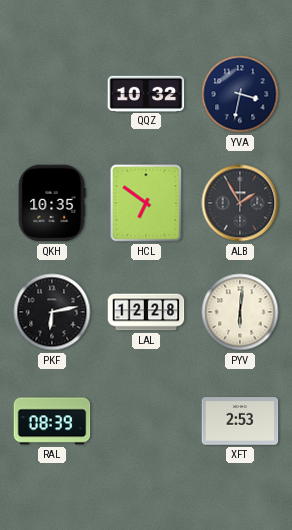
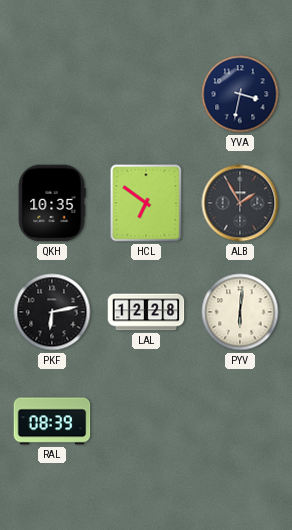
QQZ: 10:32 -> none (146, 93)
XFT: 2:53 -> none (240, 421)
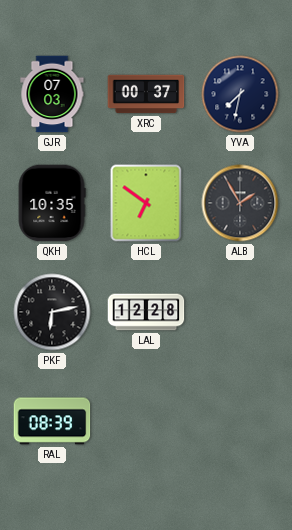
GJR: none -> 07:03 (52, 94)
XRC: none -> 00:37 (146, 94)
YVA: 3:32 -> 7:32 (240, 94)
PYV: 6:01 -> none (240, 312)
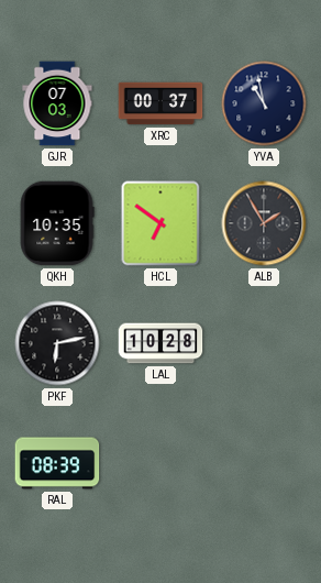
YVA: 7:32 -> 10:58 (264, 103)
LAL: 12:28 -> 10:28 (160, 343)
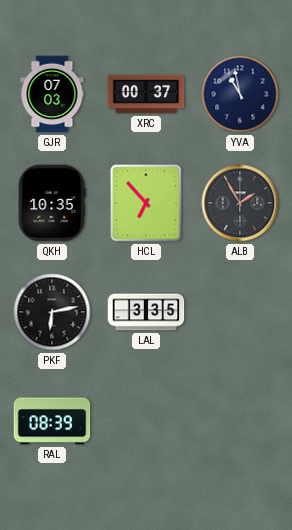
HCL: 6:51 -> 6:53 (146, 203)
LAL: 10:28 -> 3:35 (146, 312)
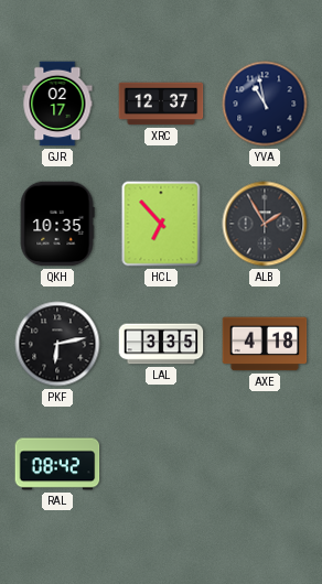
GJR: 07:03 -> 02:17 (57, 104)
XRC: 00:37 -> 12:37 (161, 104)
AXE: none -> 4:18 (265, 344)
RAL: 08:39 -> 08:42 (57, 464)
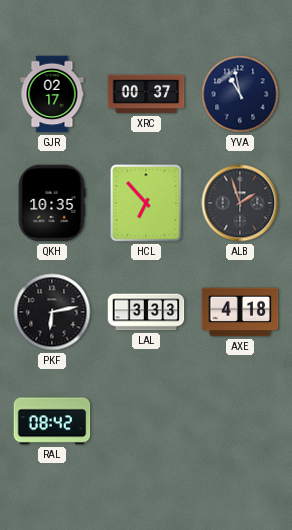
XRC: 12:37 -> 00:37 (146, 94)
ALB: 1:55 -> 1:57 (240, 203)
LAL: 3:35 -> 3:33 (146, 312)
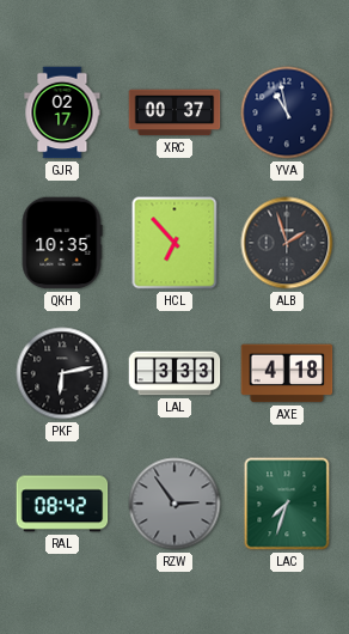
RZW: none -> 2:54 (174, 504)
LAC: none -> 7:33 (287, 504)
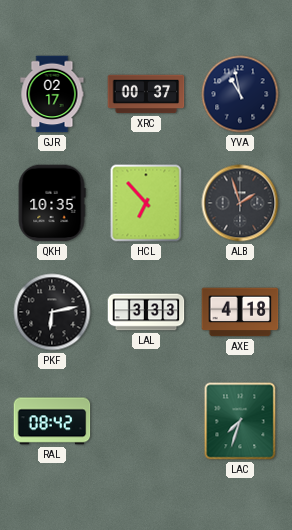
RZW: 2:54 -> none (174, 504)
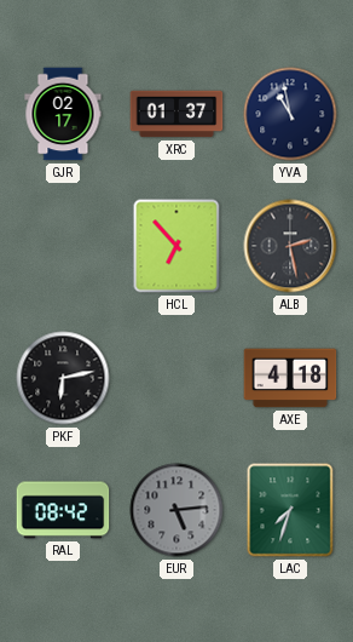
XRC: 00:37 -> 01:37 (176, 114)
QKH: 10:35 -> none (52, 203)
ALB: 1:57 -> 2:28 (290, 246)
LAL: 3:33 -> none (146, 312)
EUR: none -> 5:14 (176, 510)
